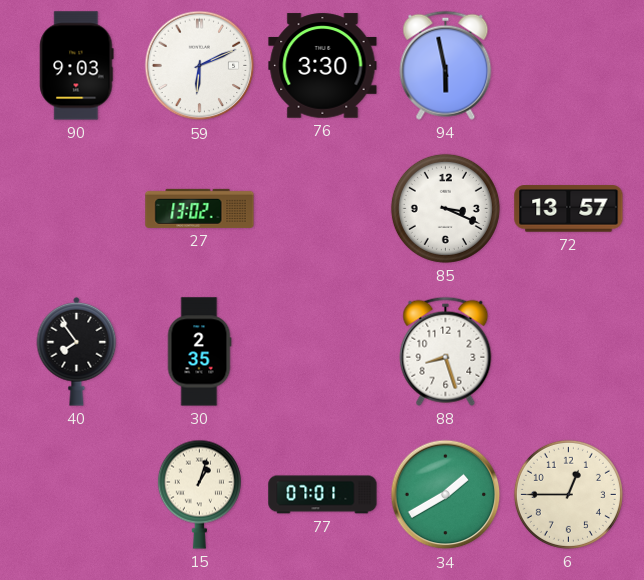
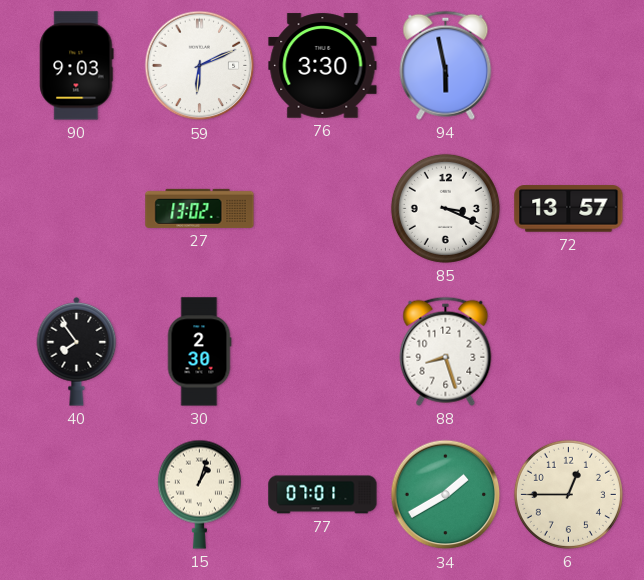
30: 2:35 -> 2:30 (199, 352)
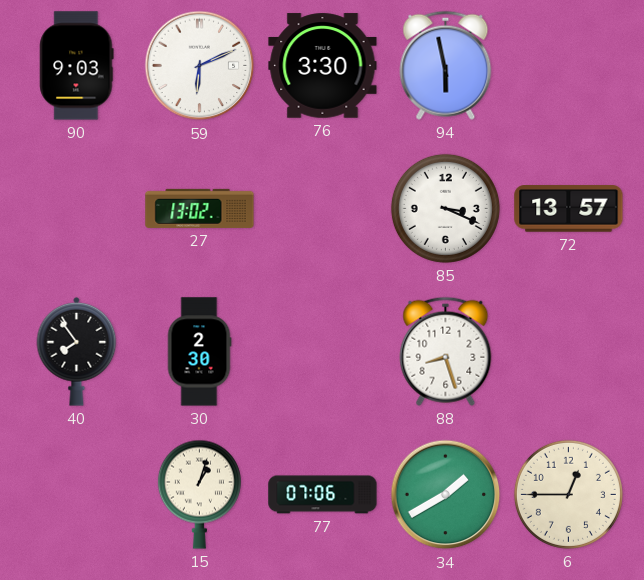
77: 07:01 -> 07:06 (323, 495)
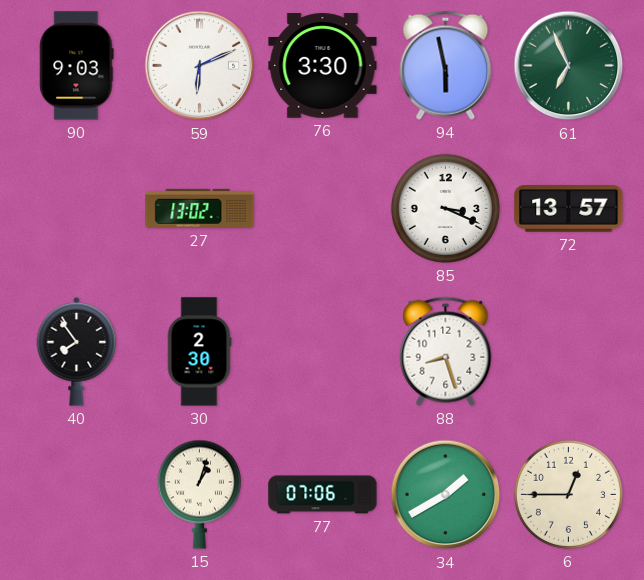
61: none -> 6:56 (569, 66)
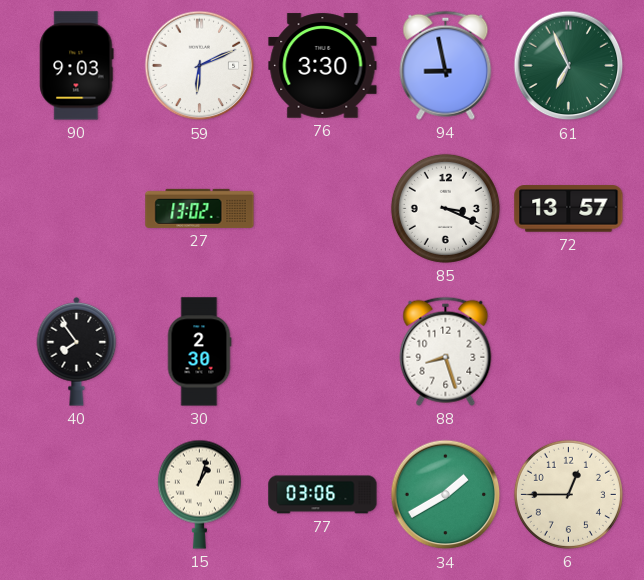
94: 5:58 -> 8:58 (446, 65)
77: 07:06 -> 03:06 (323, 495)
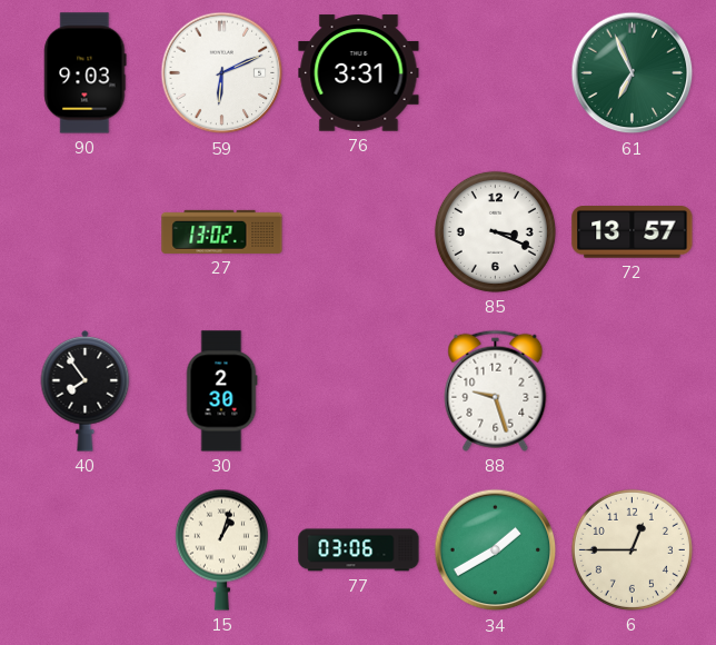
76: 3:30 -> 3:31 (359, 73)
94: 8:58 -> none (446, 65)
88: 8:27 -> 9:27 (496, 390)
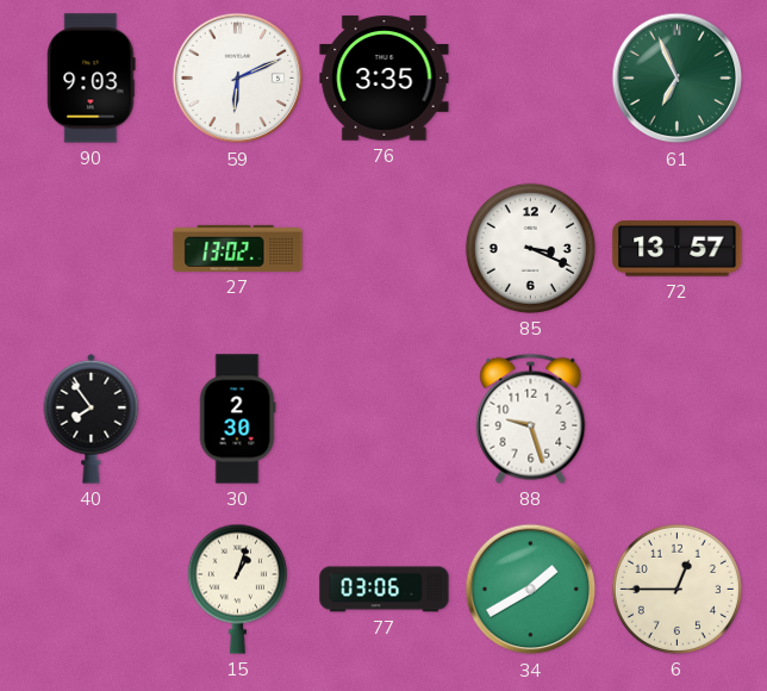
76: 3:31 -> 3:35 (385, 79)
